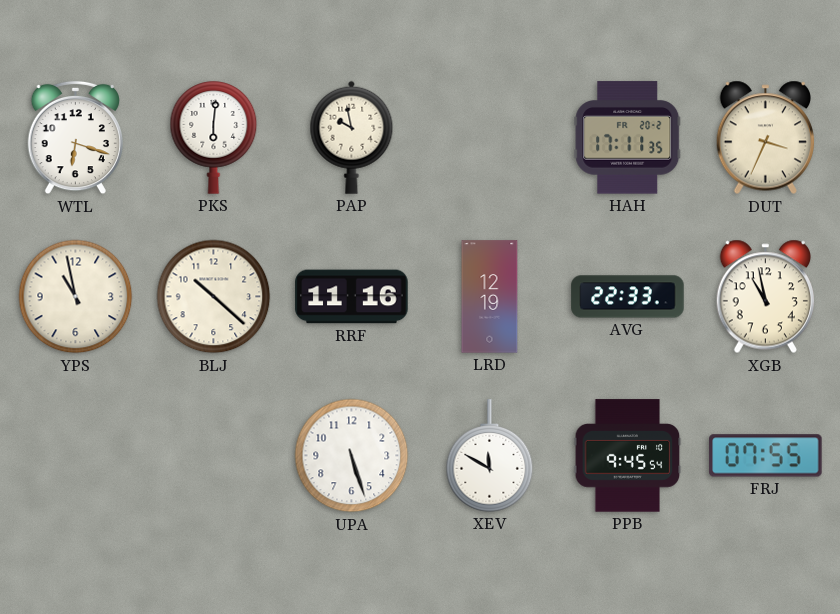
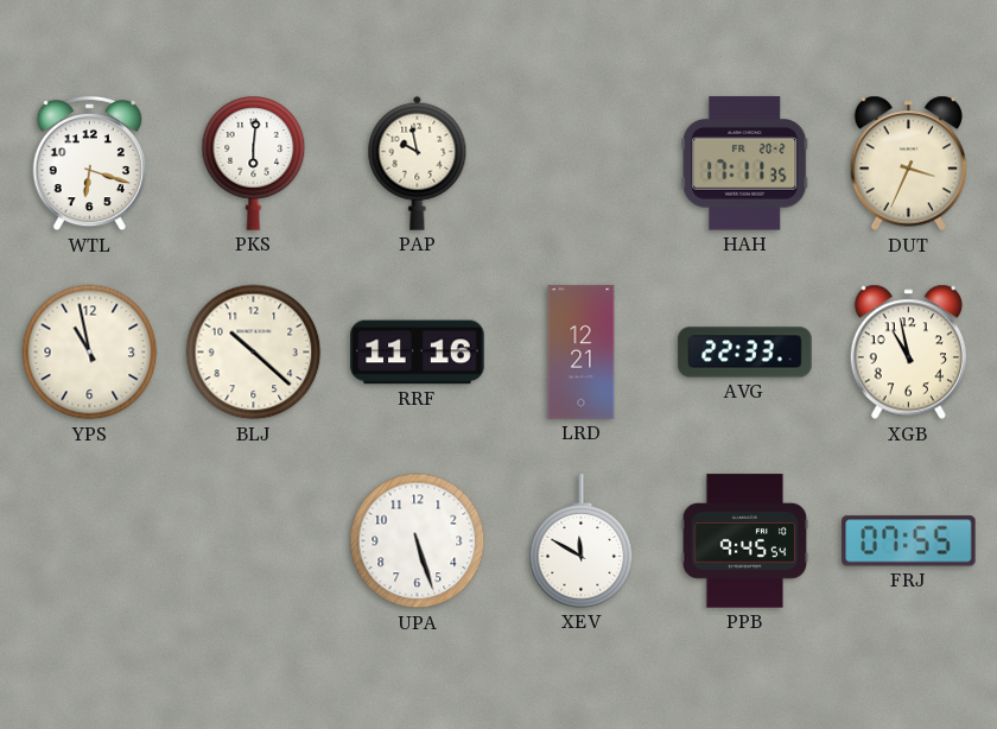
LRD: 12:19 -> 12:21 (582, 353)
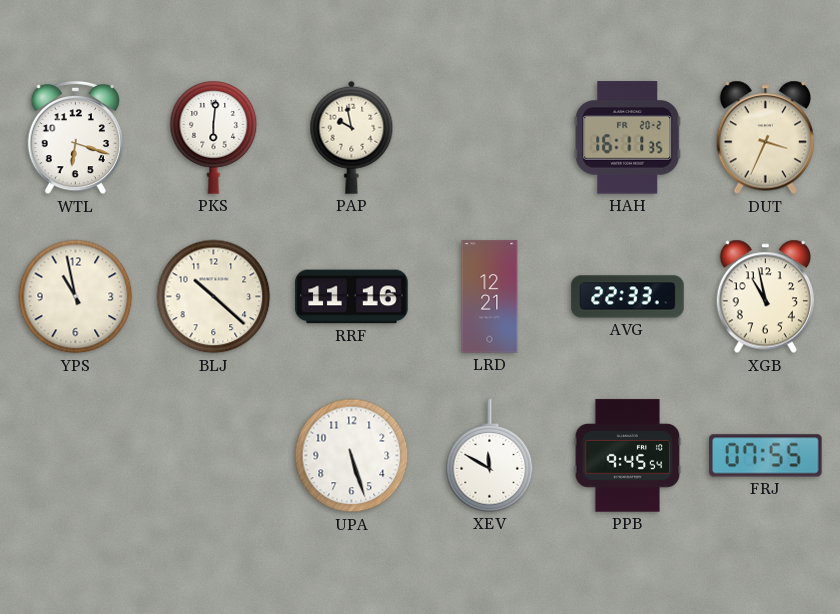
HAH: 17:11 -> 16:11 (628, 138)
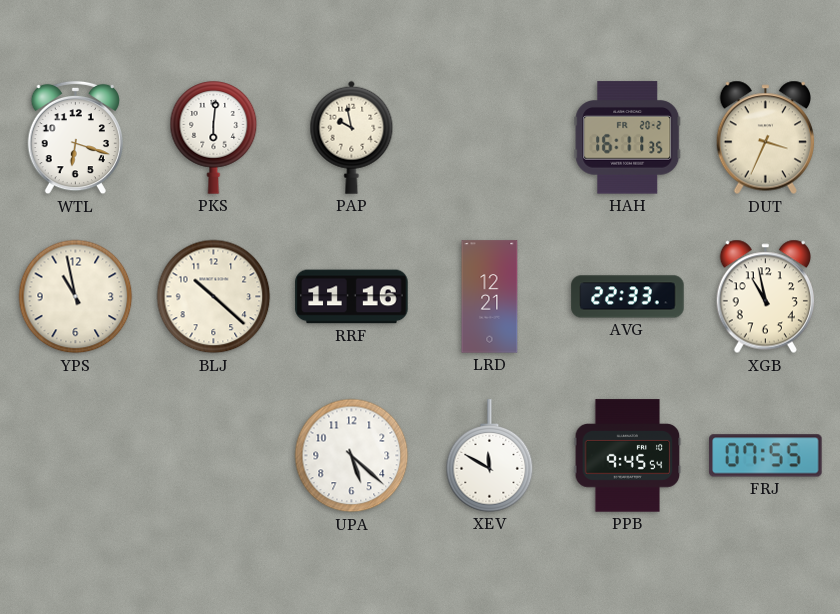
UPA: 5:27 -> 5:22 (352, 456)
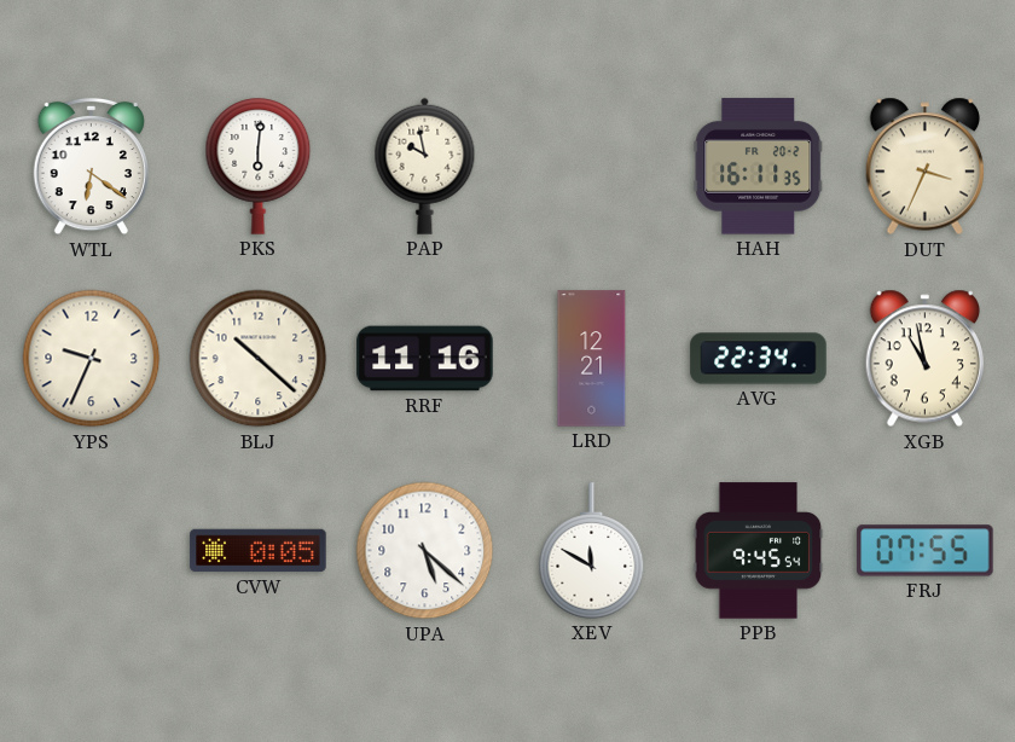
WTL: 6:18 -> 6:21 (91, 167)
YPS: 10:58 -> 9:34 (92, 359)
AVG: 22:33 -> 22:34 (759, 359)
CVW: none -> 0:05 (259, 551)
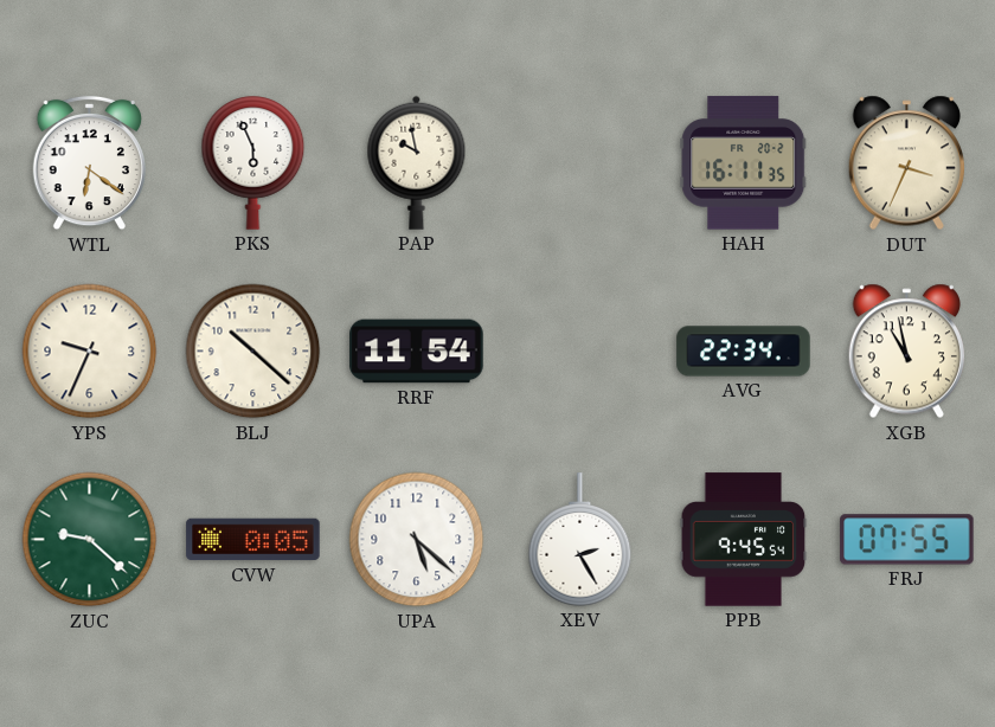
PKS: 6:01 -> 5:56 (253, 163)
RRF: 11:16 -> 11:54 (417, 352)
LRD: 12:21 -> none (592, 359)
ZUC: none -> 9:22 (90, 540)
XEV: 11:50 -> 2:25 (580, 540)
